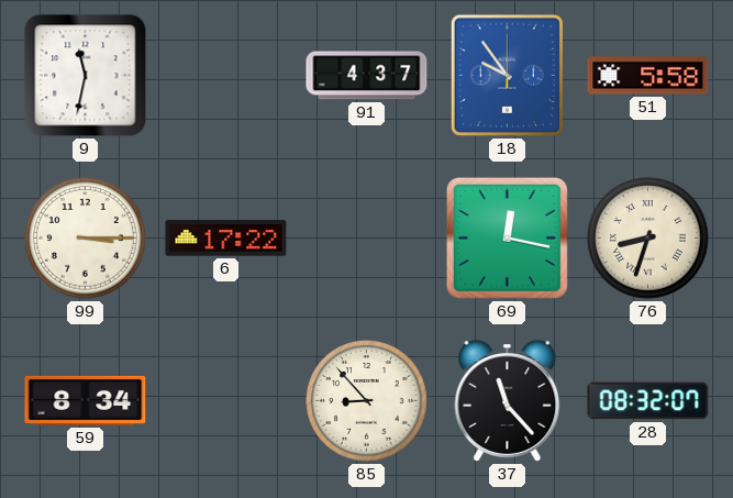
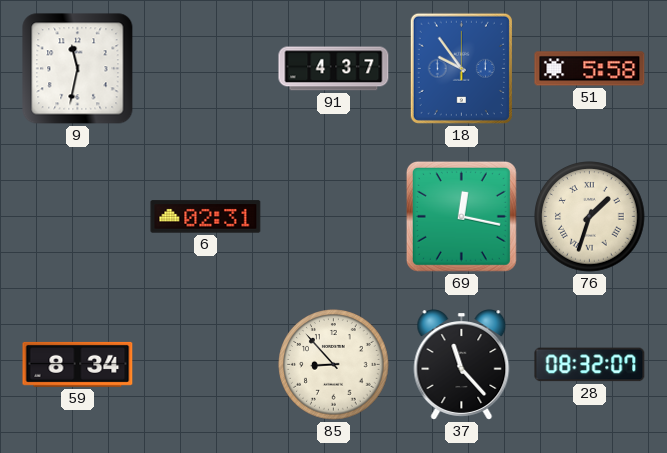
99: 3:15 -> none (86, 239)
6: 17:22 -> 02:31 (206, 217)
76: 8:33 -> 1:33 (590, 217)
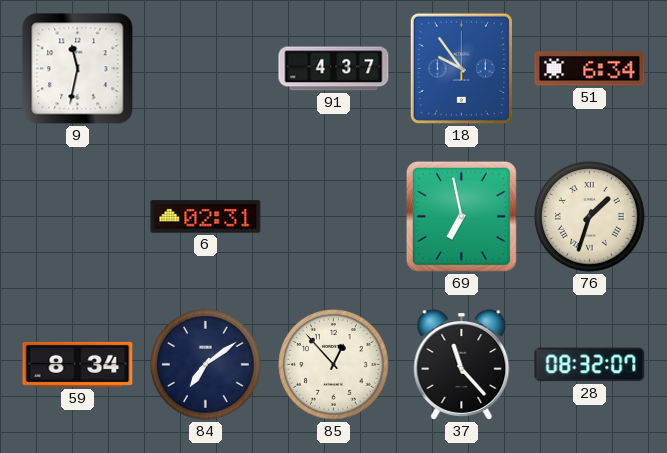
51: 5:58 -> 6:34 (590, 69)
69: 12:17 -> 6:58 (461, 216)
84: none -> 7:09 (206, 365)
85: 8:53 -> 12:53 (334, 365)
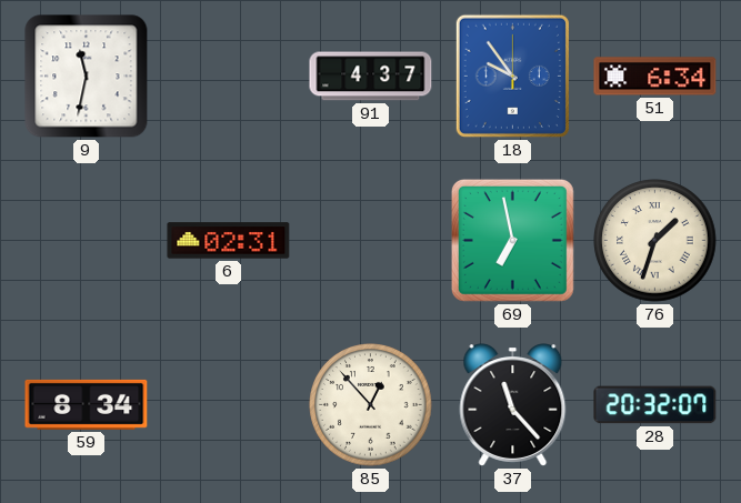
84: 7:09 -> none (206, 365)
28: 08:32 -> 20:32 (655, 405)
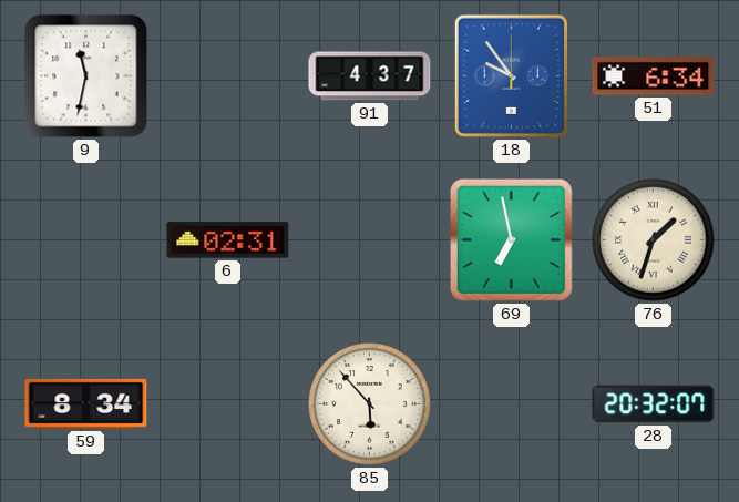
85: 12:53 -> 5:53 (370, 404)
37: 11:23 -> none (513, 405)
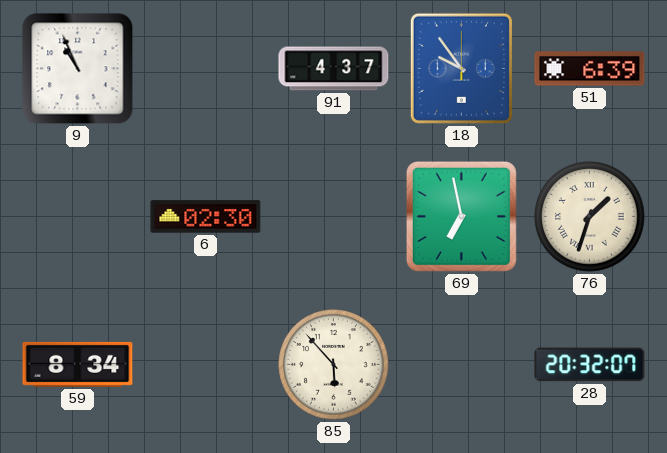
9: 11:32 -> 10:56 (78, 69)
51: 6:34 -> 6:39 (590, 69)
6: 02:31 -> 02:30 (206, 217)
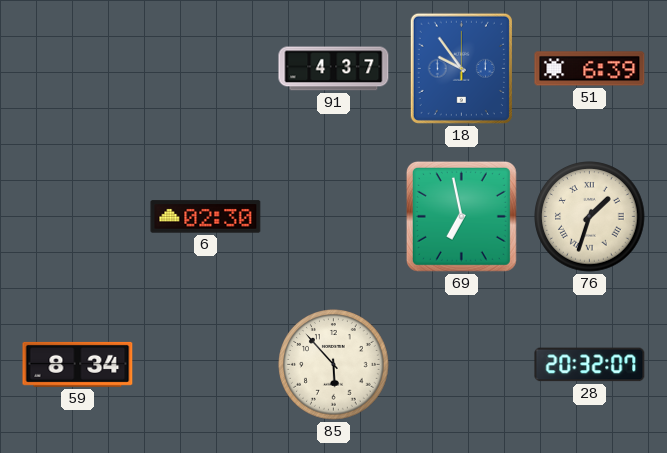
9: 10:56 -> none (78, 69)
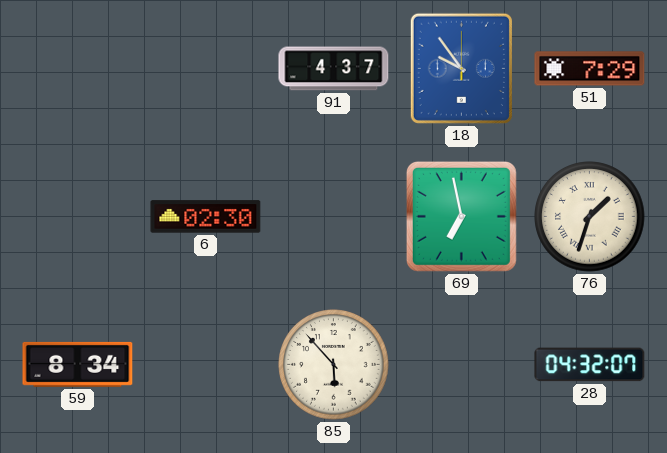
51: 6:39 -> 7:29 (590, 69)
28: 20:32 -> 04:32 (590, 365)
